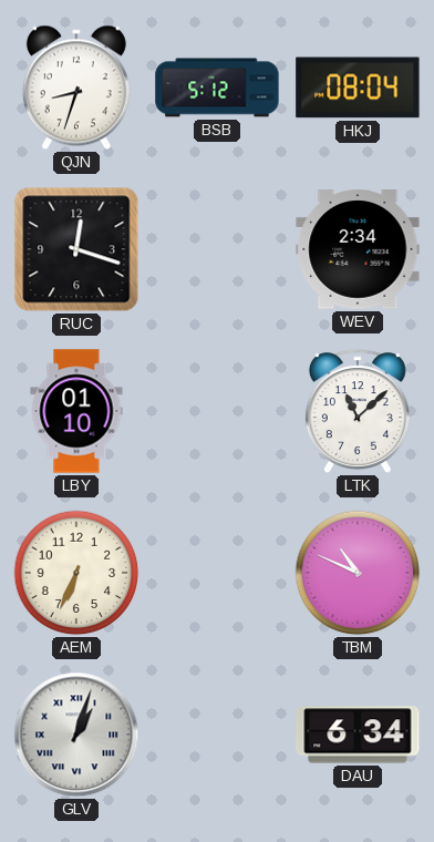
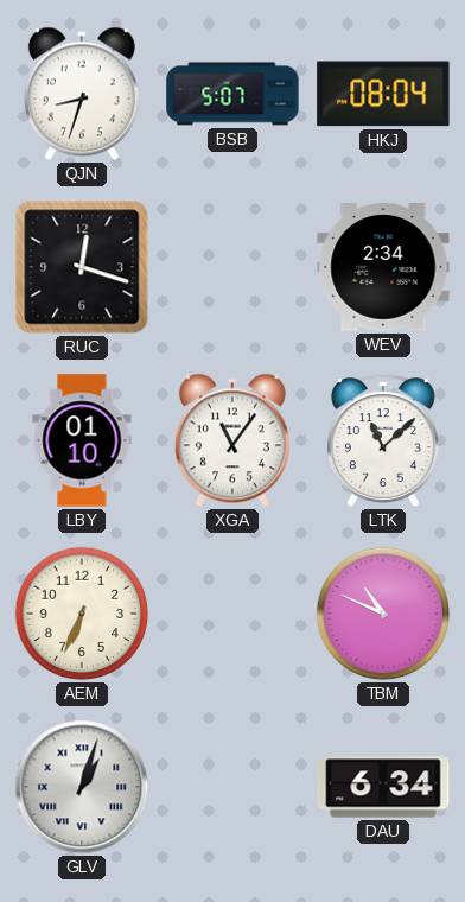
BSB: 5:12 -> 5:07 (232, 94)
XGA: none -> 11:06 (232, 440)
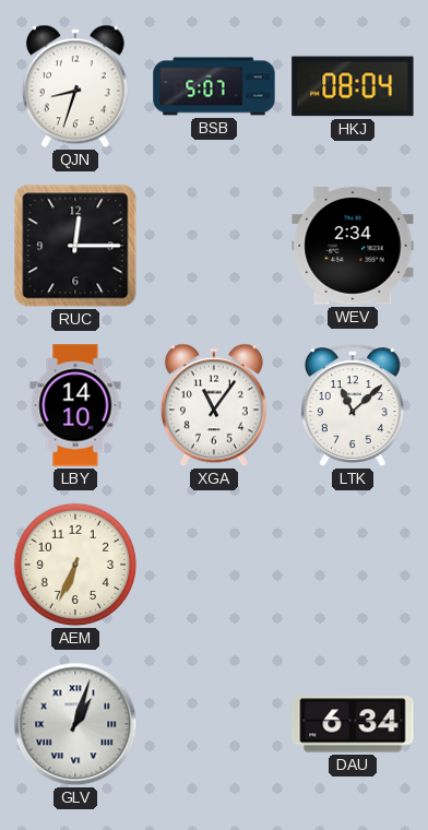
RUC: 12:18 -> 12:15 (75, 246)
LBY: 01:10 -> 14:10 (75, 405)
TBM: 10:49 -> none (383, 614)
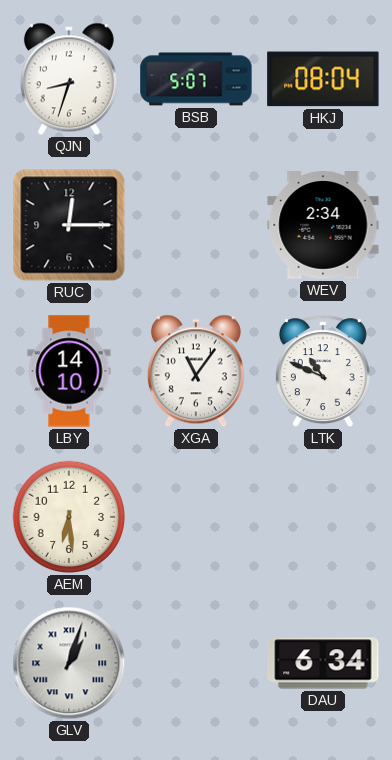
LTK: 11:08 -> 10:49 (323, 372)
AEM: 6:34 -> 6:29 (69, 517)
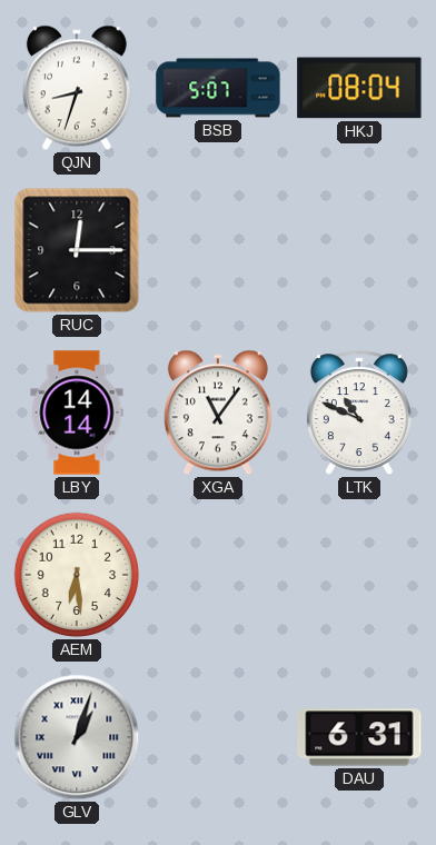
WEV: 2:34 -> none (323, 225)
LBY: 14:10 -> 14:14 (77, 412)
DAU: 6:34 -> 6:31 (359, 737)
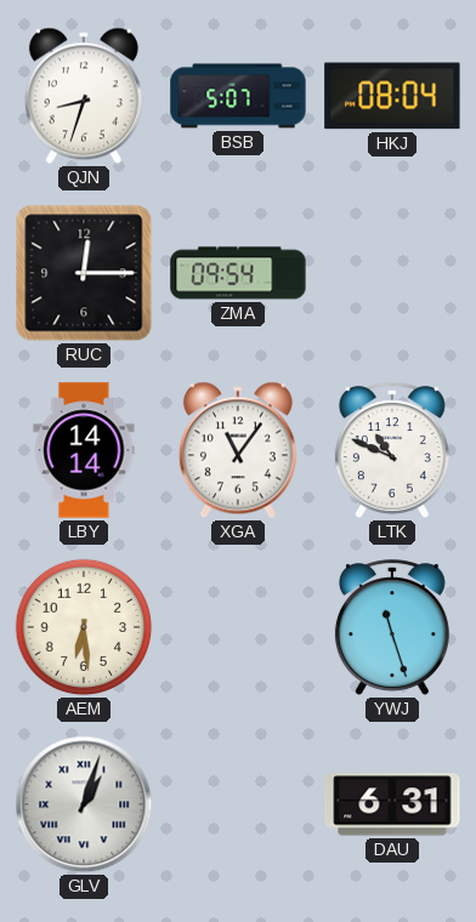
ZMA: none -> 09:54 (238, 273)
YWJ: none -> 11:27 (392, 628)
